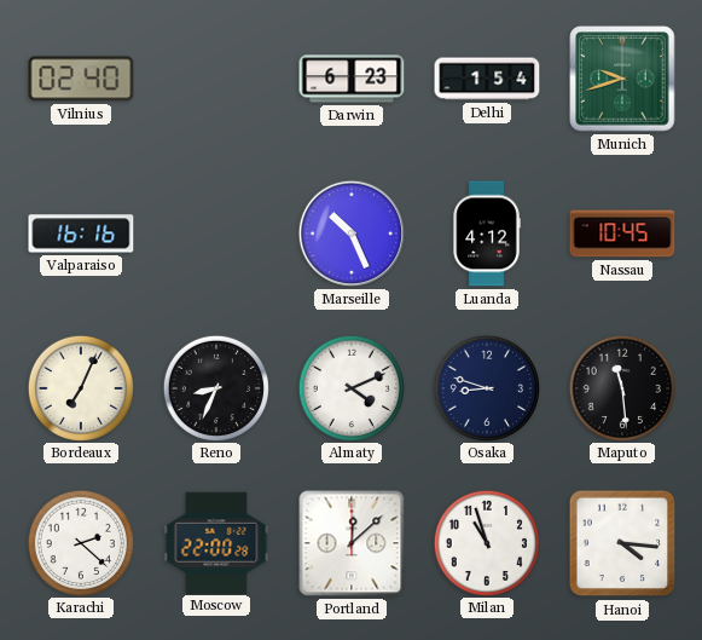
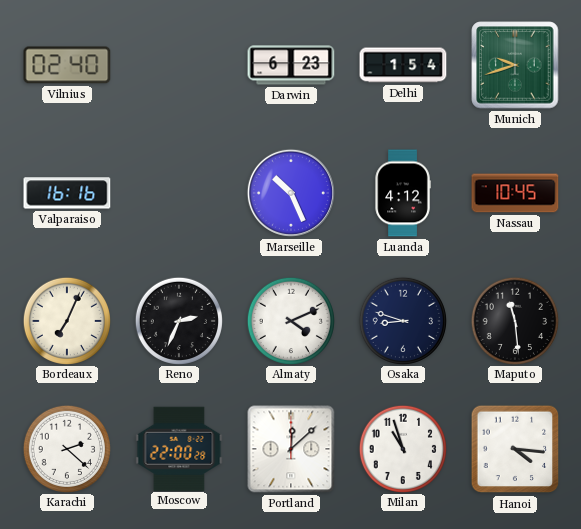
Reno: 8:34 -> 2:34 (178, 320)
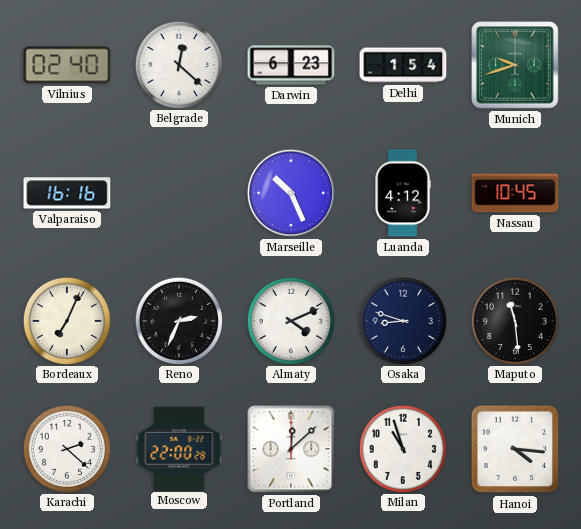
Belgrade: none -> 12:22 (178, 64)
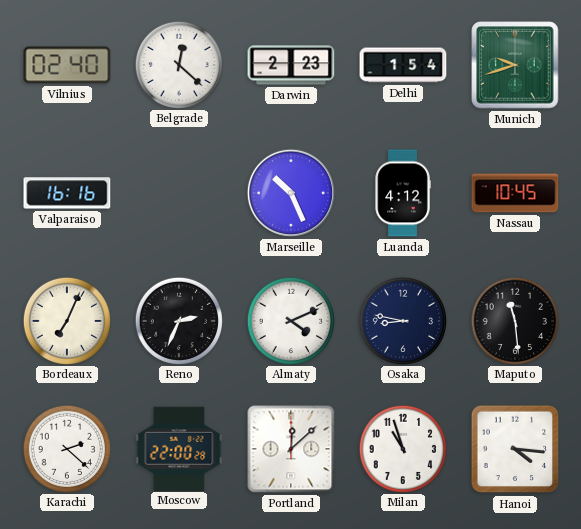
Darwin: 6:23 -> 2:23 (291, 65)
Osaka: 8:48 -> 8:47 (402, 320)
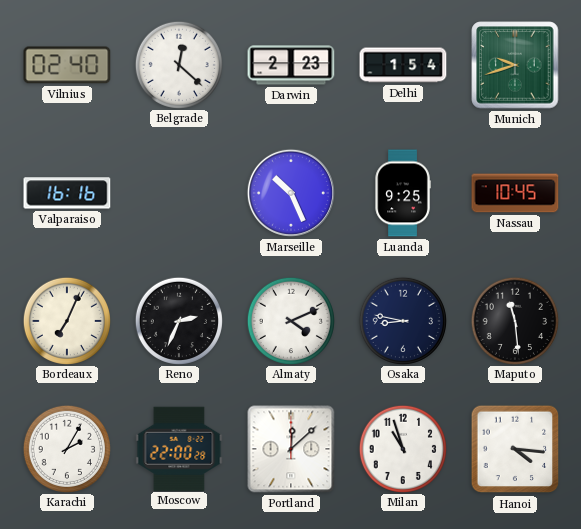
Luanda: 4:12 -> 9:25 (403, 193)
Karachi: 2:22 -> 2:05 (66, 448)
